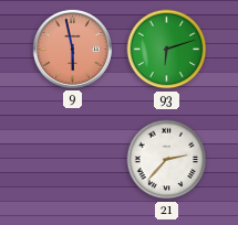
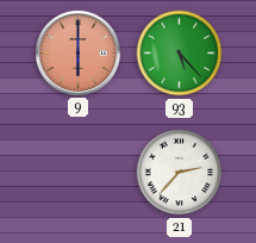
9: 5:58 -> 6:00 (77, 52)
93: 6:12 -> 5:23 (180, 54)
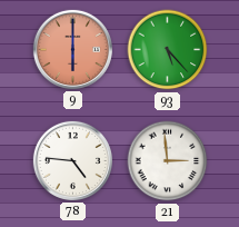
78: none -> 4:46 (72, 160)
21: 2:37 -> 2:59 (168, 161)
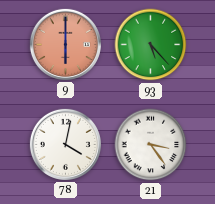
78: 4:46 -> 4:02 (65, 144)
21: 2:59 -> 3:24 (151, 145)
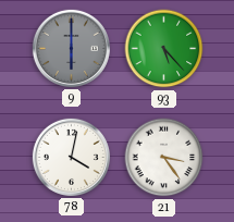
9 dial: salmon -> grey (71, 48)
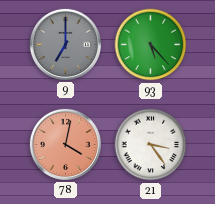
9: 6:00 -> 7:00 (65, 44)
78 dial: white -> salmon (65, 144)
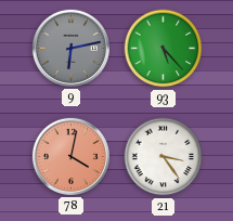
9: 7:00 -> 6:13 (70, 48)
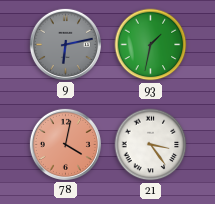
93: 5:23 -> 1:32 (151, 45)
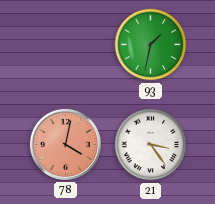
9: 6:13 -> none (65, 44)
